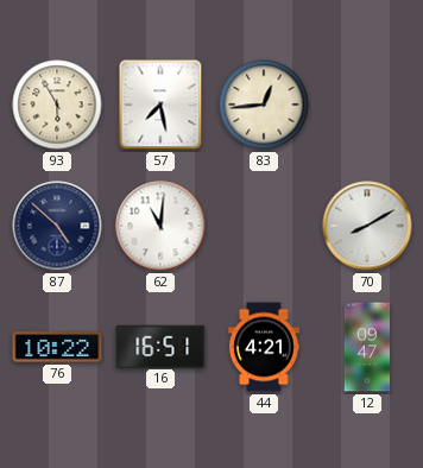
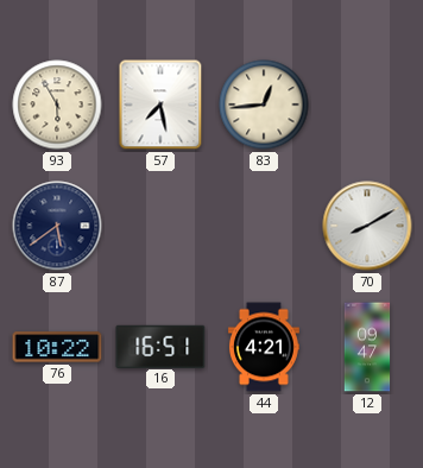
87: 4:52 -> 5:39 (57, 226)
62: 11:01 -> none (160, 226)
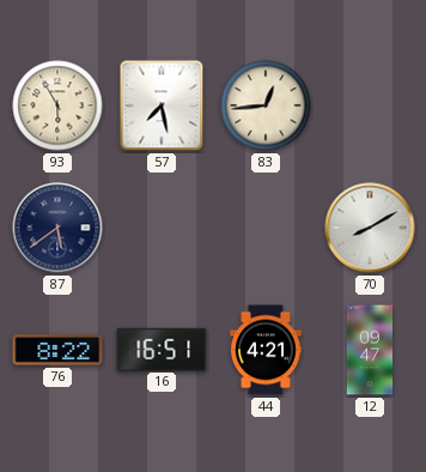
76: 10:22 -> 8:22 (57, 350)
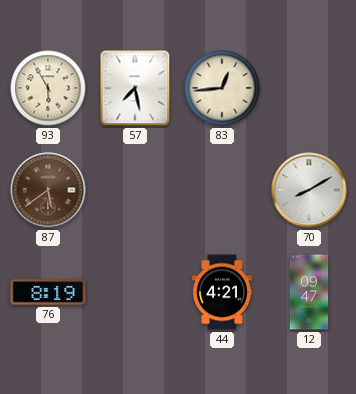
87 dial: navy -> brown (48, 190)
76: 8:22 -> 8:19 (48, 292)
16: 16:51 -> none (162, 349)
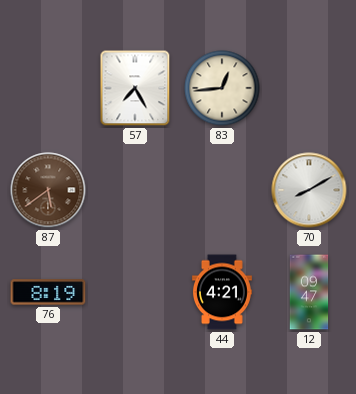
93: 5:55 -> none (48, 88)
57: 7:28 -> 7:25 (135, 88)
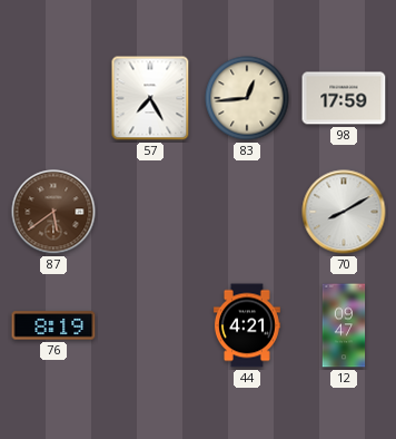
98: none -> 17:59 (344, 98)
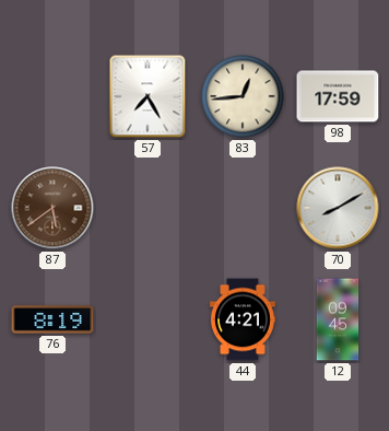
12: 09:47 -> 09:45 (338, 319)
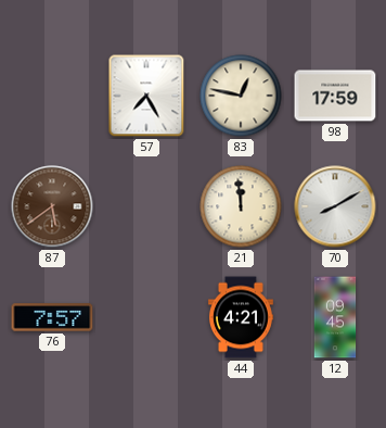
83: 12:44 -> 12:47 (241, 96)
21: none -> 11:59 (241, 206)
76: 8:19 -> 7:57 (52, 317)
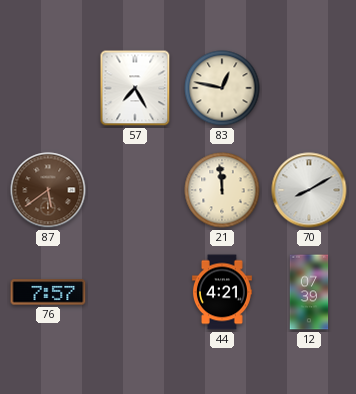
98: 17:59 -> none (335, 96)
12: 09:45 -> 07:39 (309, 292)
